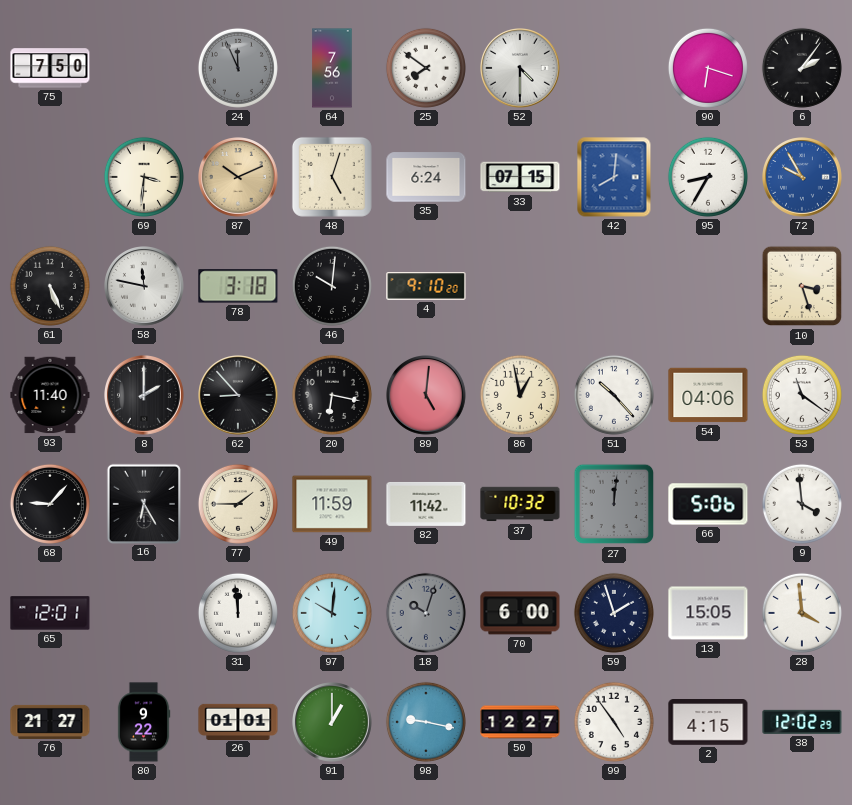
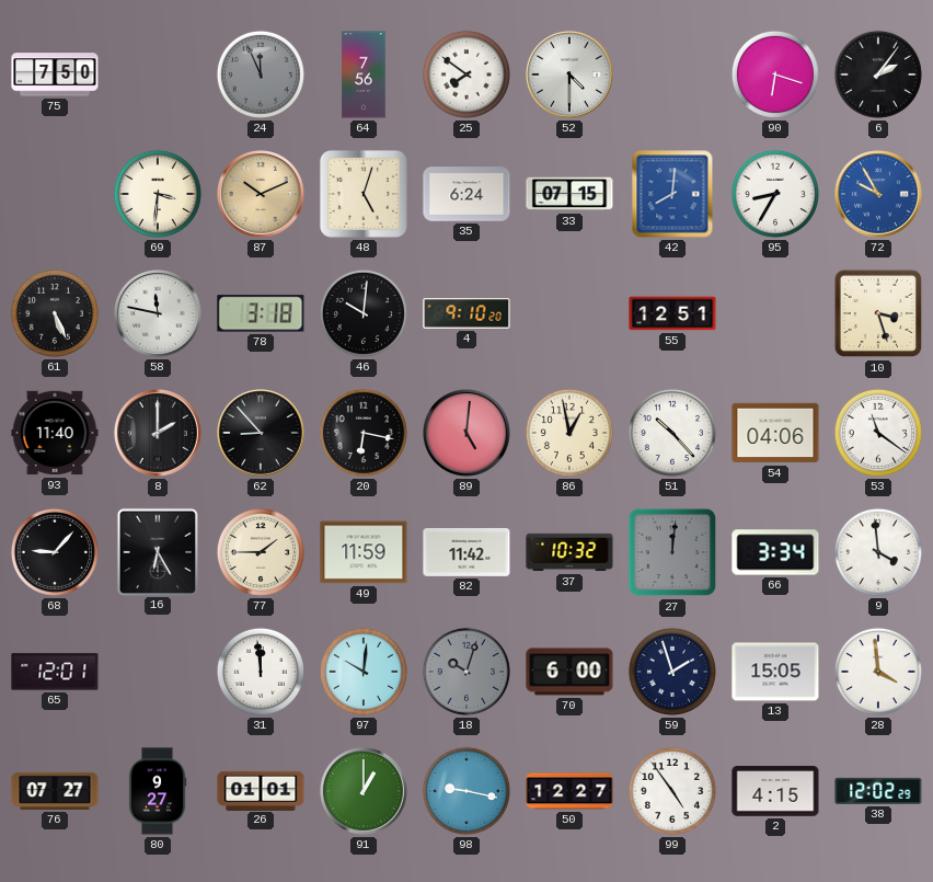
55: none -> 12:51 (672, 313)
66: 5:06 -> 3:34 (775, 552)
76: 21:27 -> 07:27 (55, 791)
80: 9:22 -> 9:27 (158, 791)
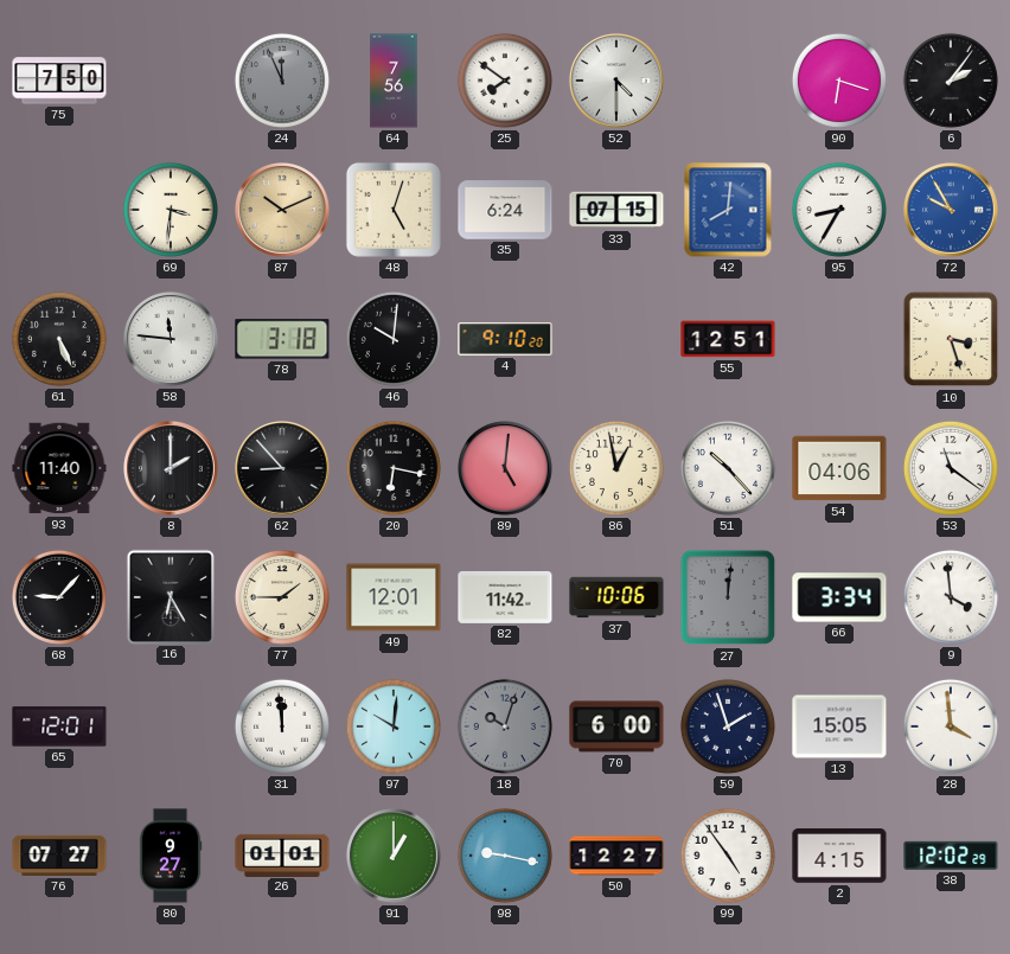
58: 11:47 -> 11:46 (172, 340)
49: 11:59 -> 12:01 (394, 597)
37: 10:32 -> 10:06 (616, 597)
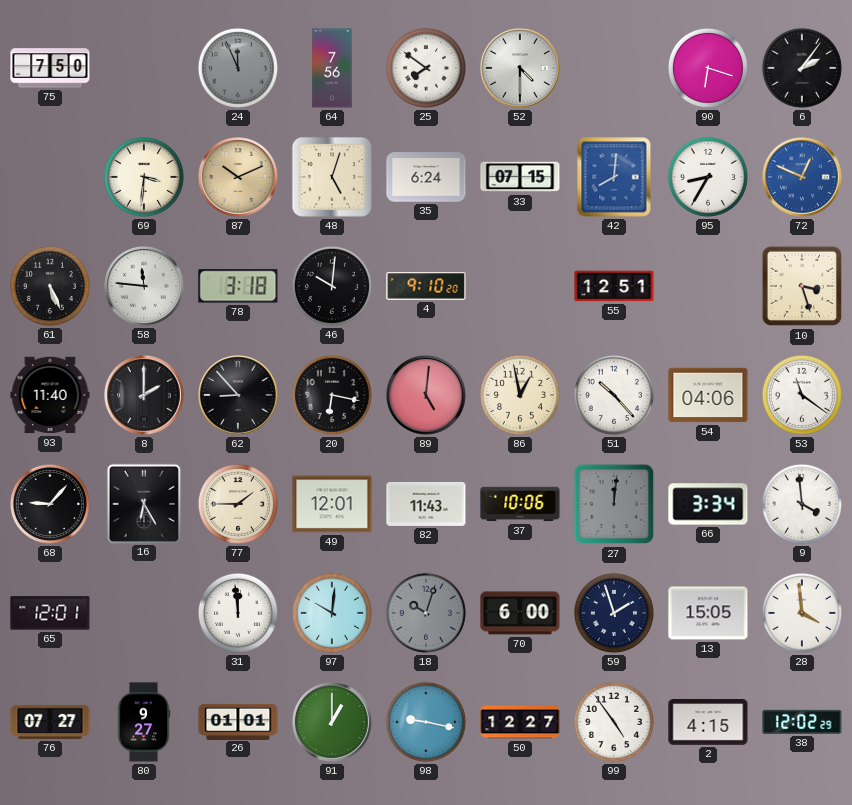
72: 9:55 -> 12:49 (803, 178)
82: 11:42 -> 11:43 (426, 504)
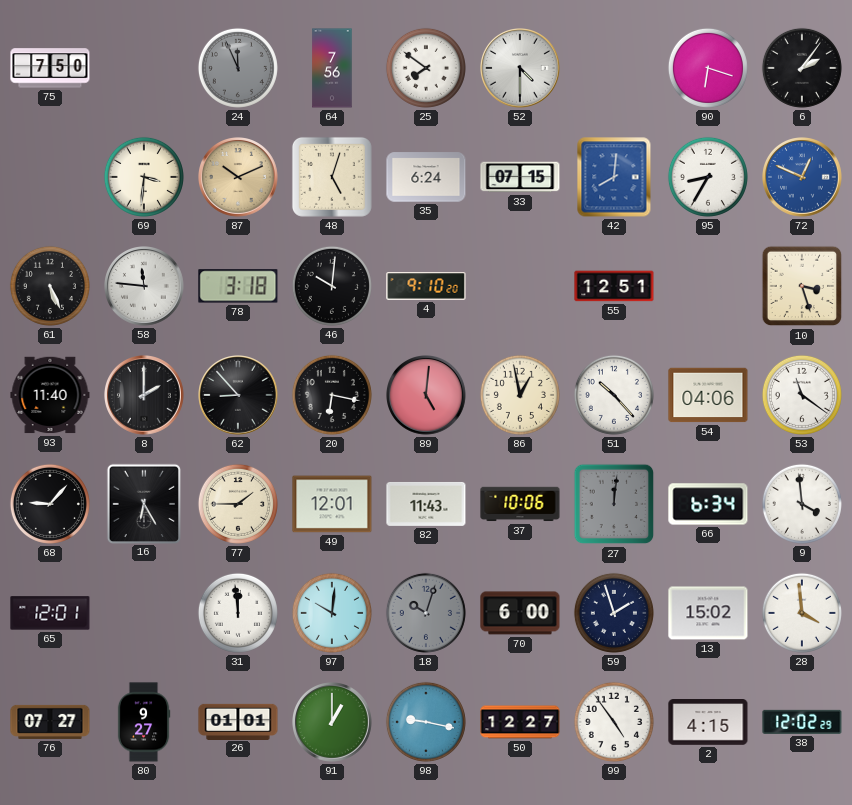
66: 3:34 -> 6:34 (708, 504)
13: 15:05 -> 15:02 (708, 613)
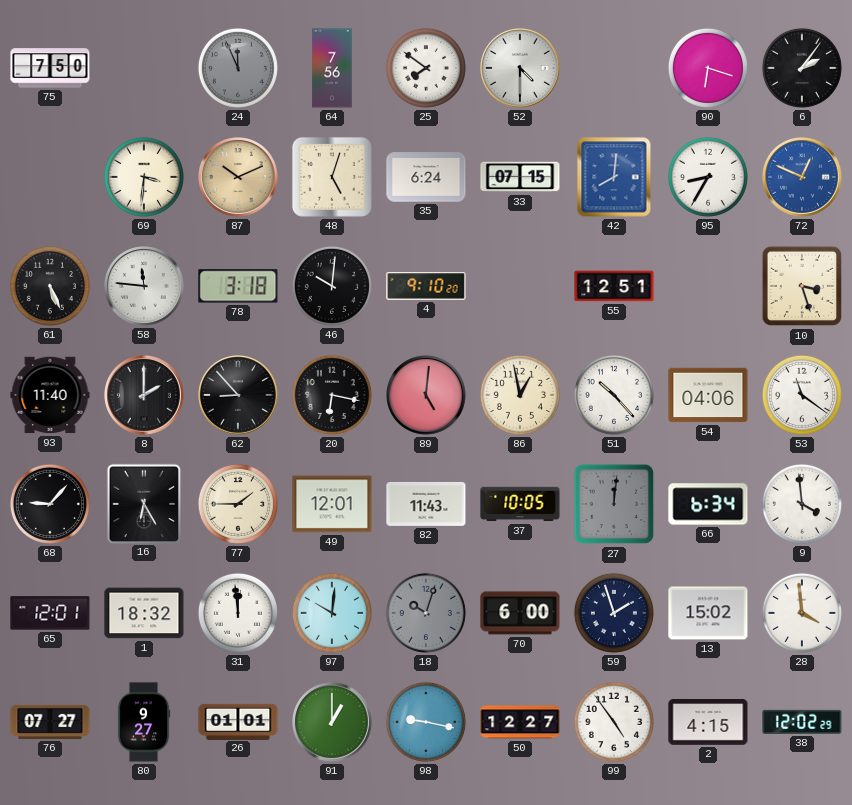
37: 10:06 -> 10:05 (520, 504)
1: none -> 18:32 (144, 613)
